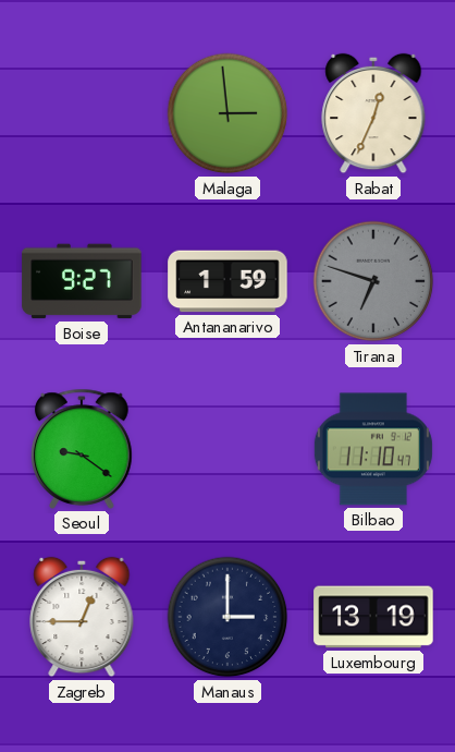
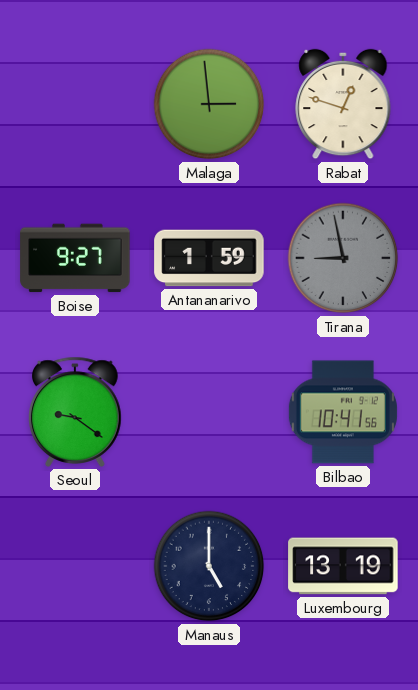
Rabat: 12:34 -> 12:48 (343, 104)
Tirana: 6:48 -> 8:58 (343, 258)
Bilbao: 11:10 -> 10:41 (343, 412)
Zagreb: 12:45 -> none (82, 617)
Manaus: 3:00 -> 5:00 (209, 566)
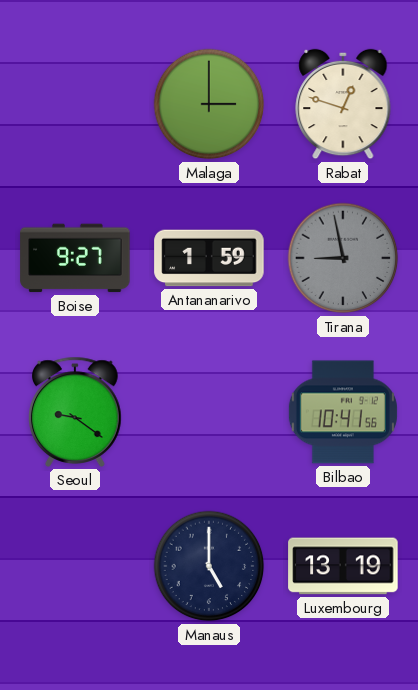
Malaga: 2:59 -> 3:00 (209, 104)
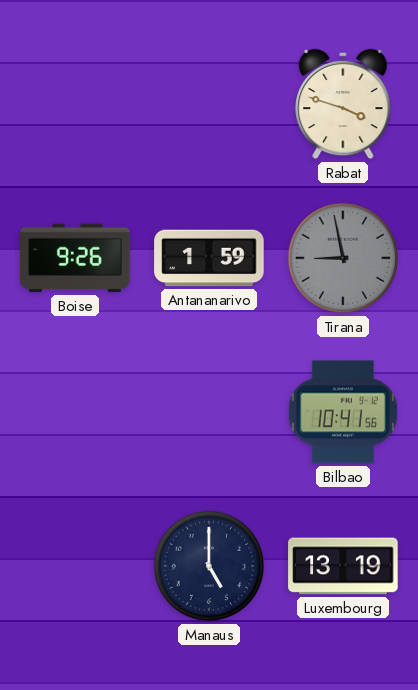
Malaga: 3:00 -> none (209, 104)
Rabat: 12:48 -> 3:48 (343, 104)
Boise: 9:27 -> 9:26 (75, 258)
Seoul: 9:21 -> none (76, 412)
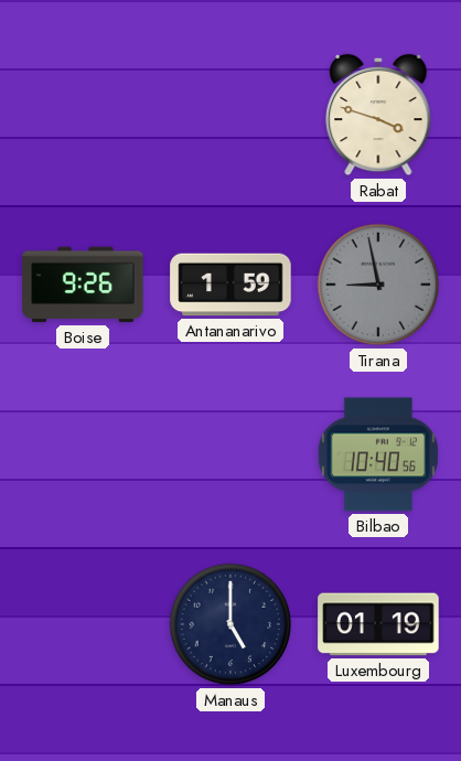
Bilbao: 10:41 -> 10:40 (378, 454)
Luxembourg: 13:19 -> 01:19 (378, 624)
